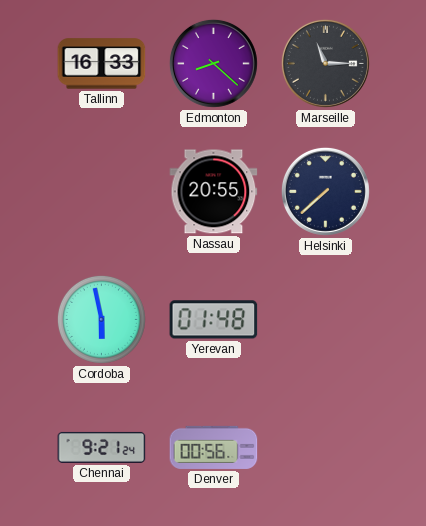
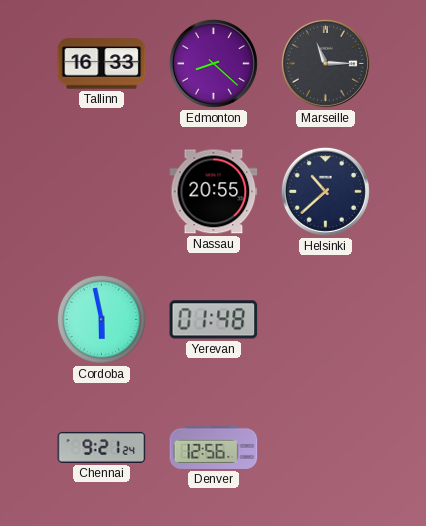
Helsinki: 7:38 -> 10:38 (325, 191)
Denver: 00:56 -> 12:56 (214, 447)
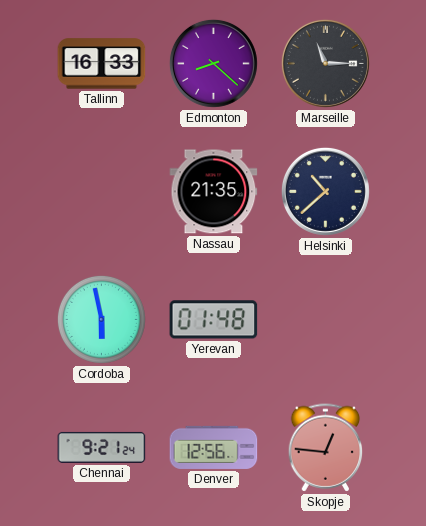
Nassau: 20:55 -> 21:35 (214, 192)
Skopje: none -> 12:46 (326, 448)
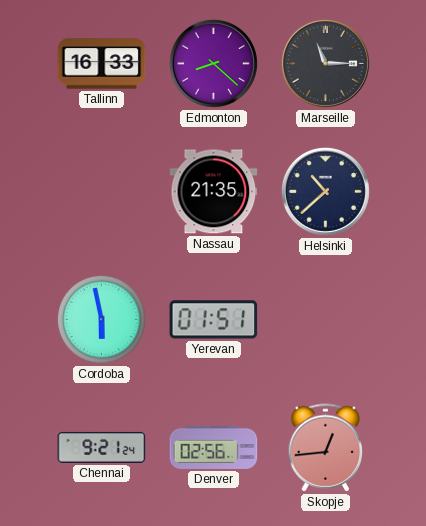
Yerevan: 01:48 -> 01:51 (214, 320)
Denver: 12:56 -> 02:56 (214, 447)
Skopje: 12:46 -> 12:44 (326, 448)
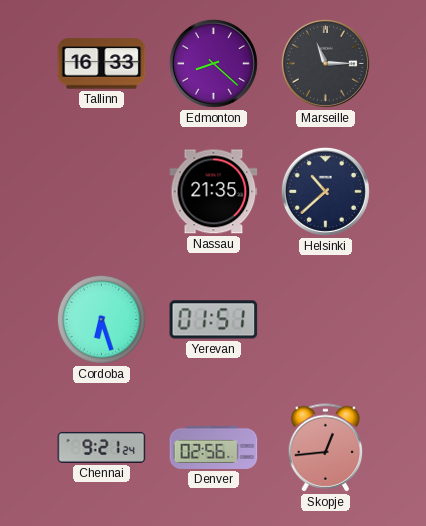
Cordoba: 5:58 -> 6:27 (101, 319)
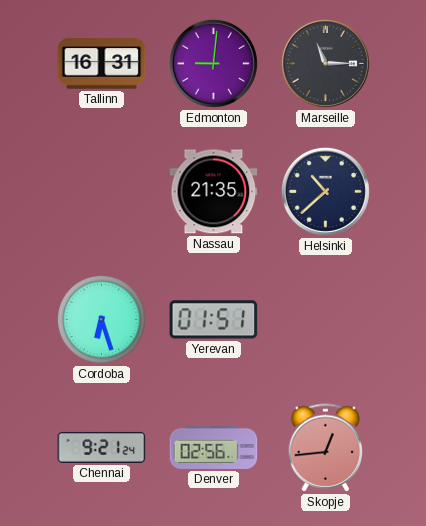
Tallinn: 16:33 -> 16:31 (102, 64)
Edmonton: 8:22 -> 9:01 (213, 63)
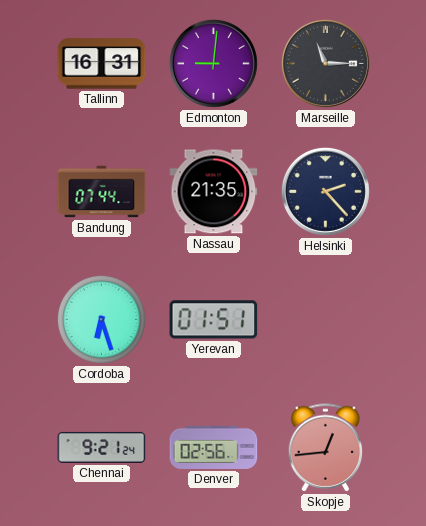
Bandung: none -> 07:44 (102, 192)
Helsinki: 10:38 -> 2:23 (325, 191)
